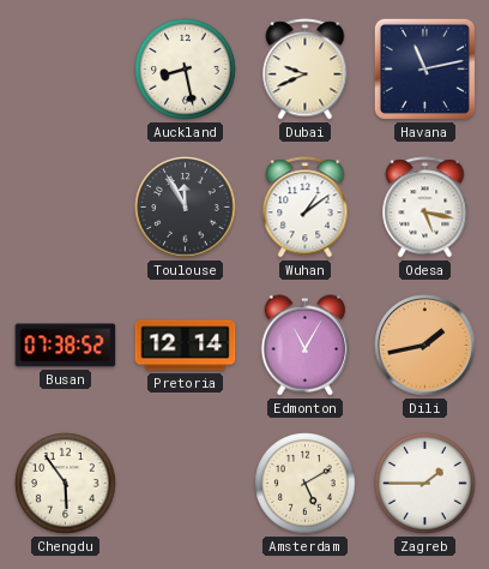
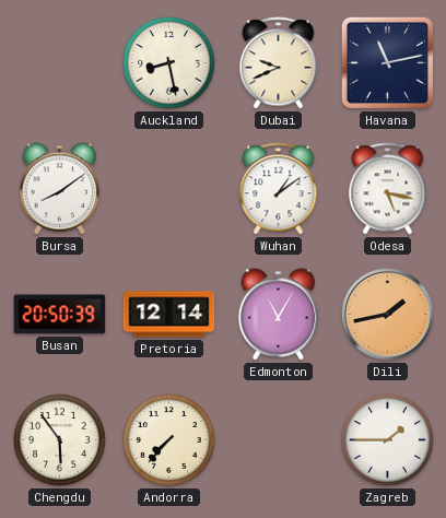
Bursa: none -> 8:09 (59, 189)
Toulouse: 11:55 -> none (186, 208)
Busan: 07:38 -> 20:50 (60, 315)
Andorra: none -> 7:37 (169, 440)
Amsterdam: 5:10 -> none (306, 484)
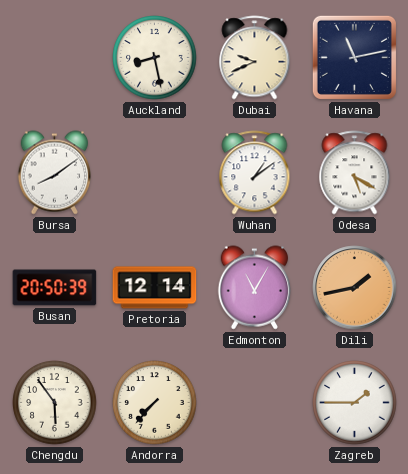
Odesa: 5:17 -> 5:20 (355, 173)
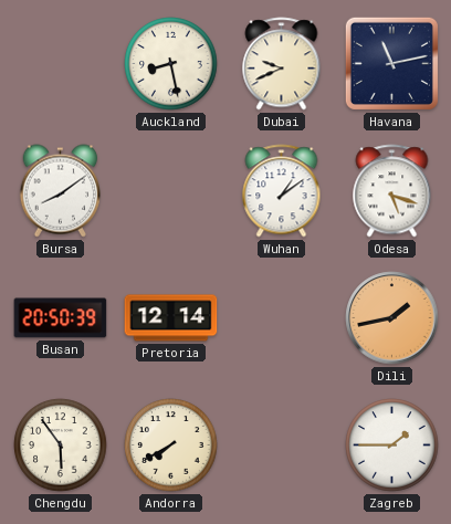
Odesa: 5:20 -> 5:18 (392, 191)
Edmonton: 11:05 -> none (254, 288)
Andorra: 7:37 -> 7:40 (171, 446)
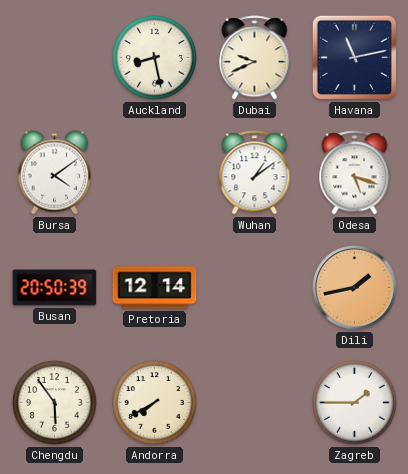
Bursa: 8:09 -> 4:09 (54, 173)
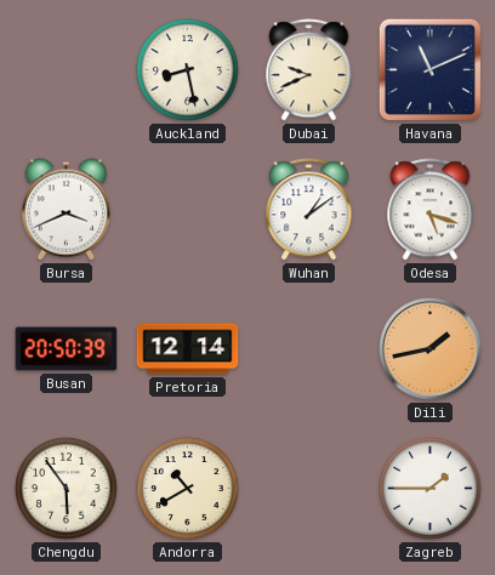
Havana: 11:13 -> 11:11 (429, 69)
Bursa: 4:09 -> 3:41 (66, 210)
Andorra: 7:40 -> 10:40 (188, 489)
